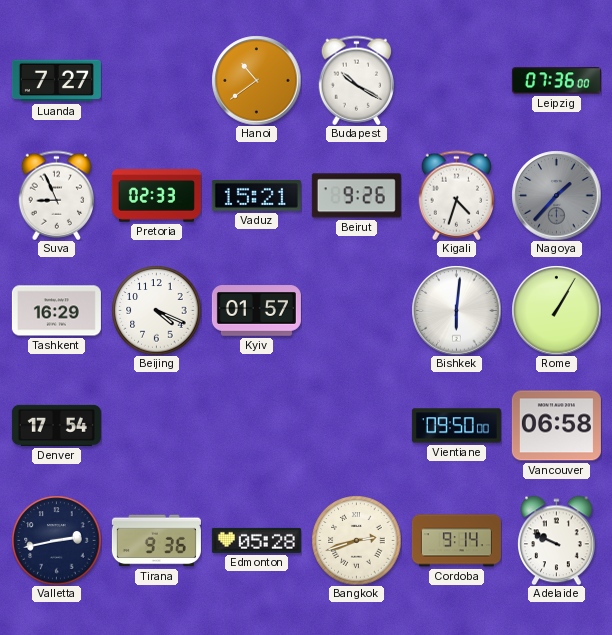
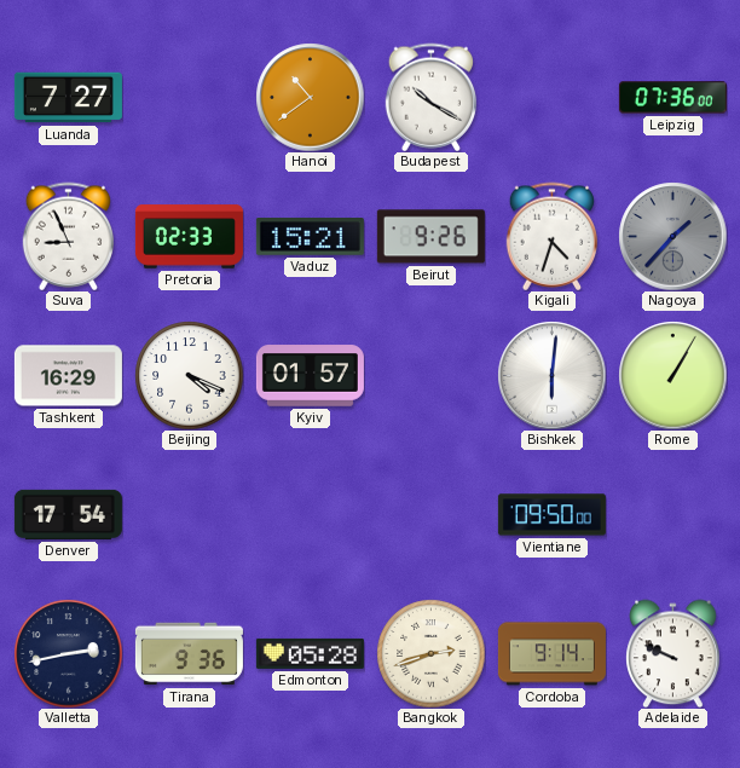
Vancouver: 06:58 -> none (556, 426)
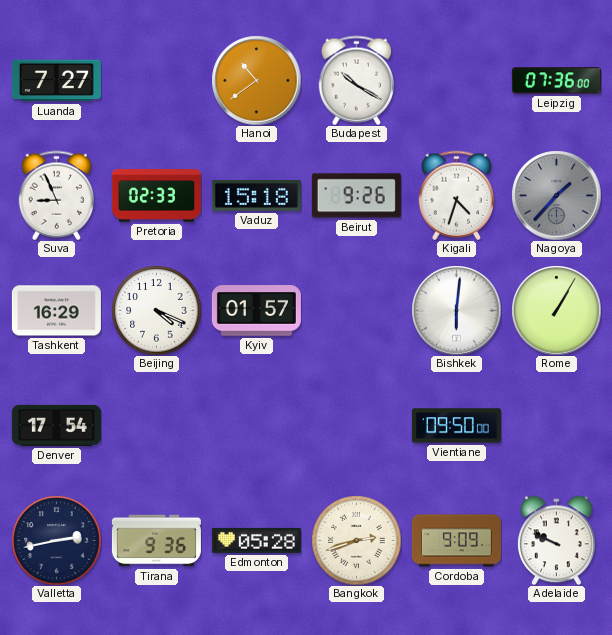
Vaduz: 15:21 -> 15:18 (256, 196)
Cordoba: 9:14 -> 9:09 (456, 541)
